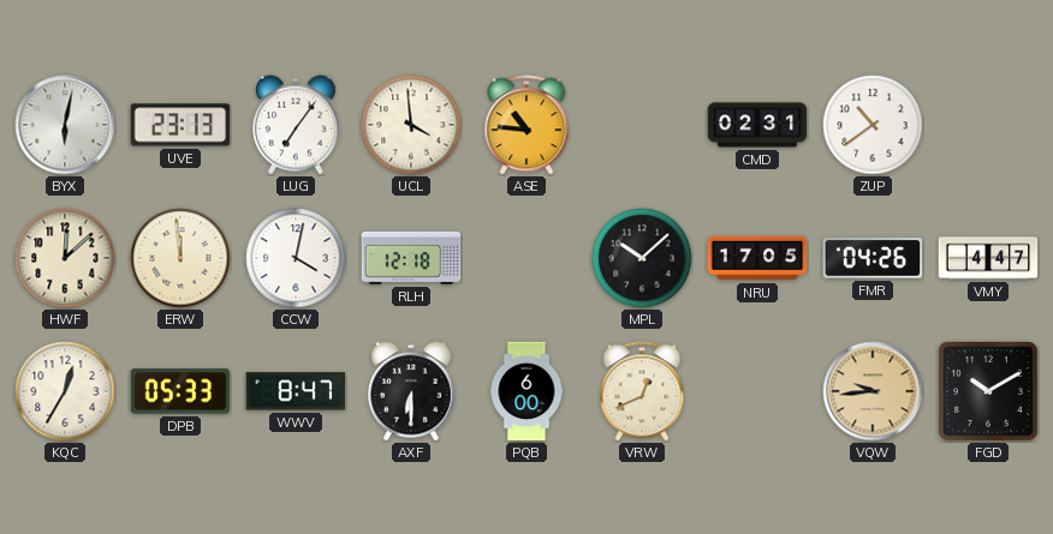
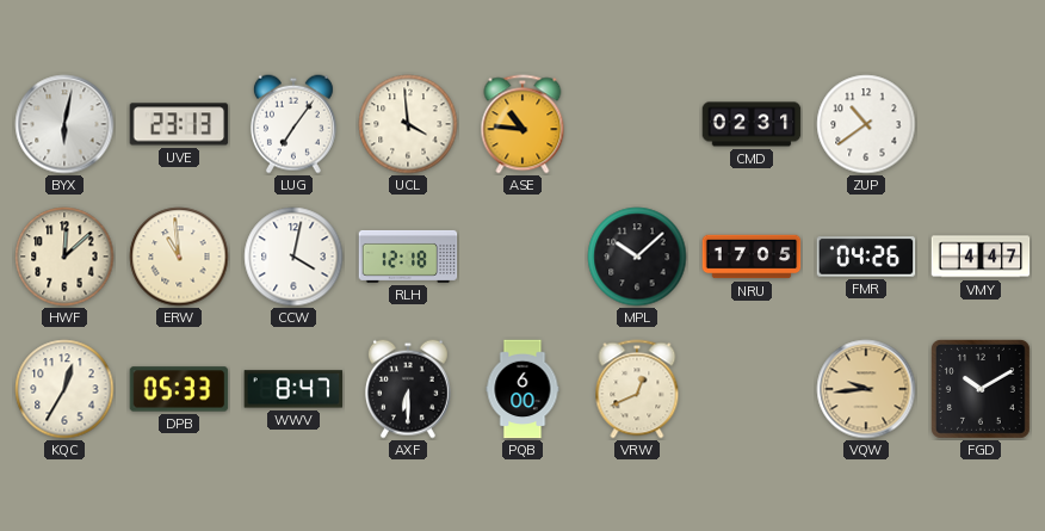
ERW: 11:59 -> 10:59 (179, 257)
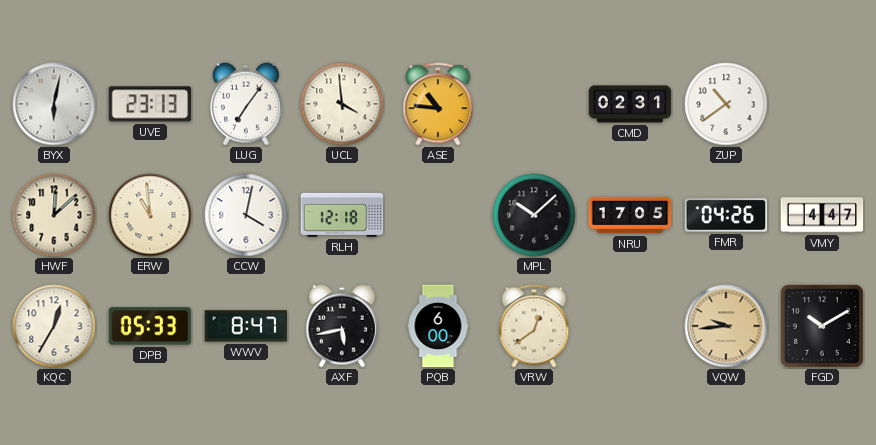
AXF: 6:30 -> 5:43 (342, 326)
VRW: 12:41 -> 12:39 (534, 326)
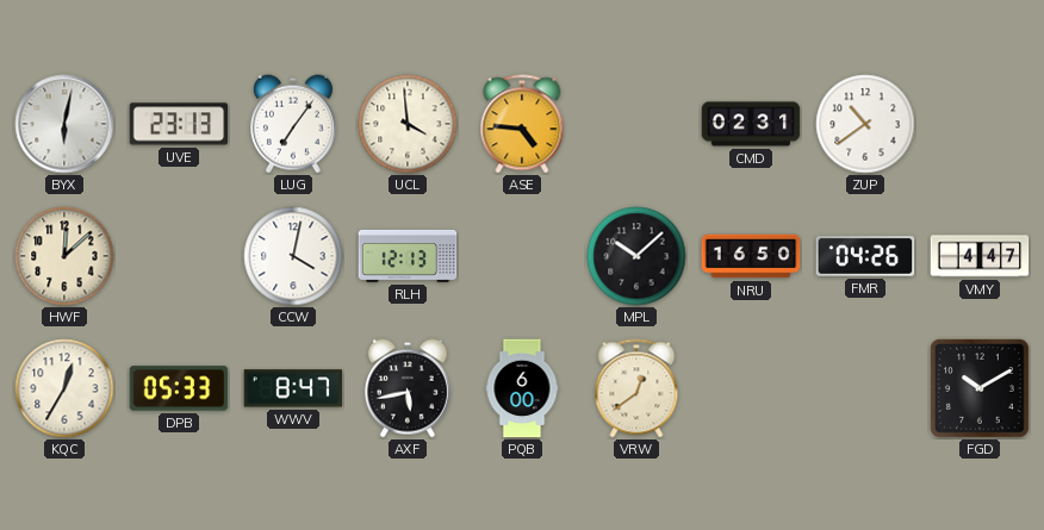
ASE: 10:46 -> 4:46 (522, 124)
ERW: 10:59 -> none (150, 215)
RLH: 12:18 -> 12:13 (408, 256)
NRU: 17:05 -> 16:50 (751, 256)
VQW: 9:44 -> none (726, 326)
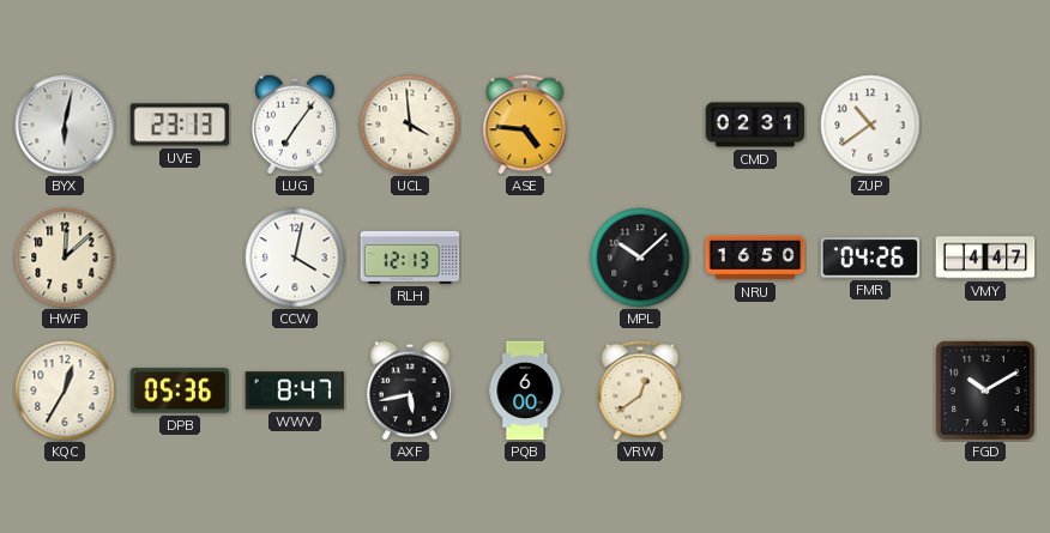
DPB: 05:33 -> 05:36 (180, 390)
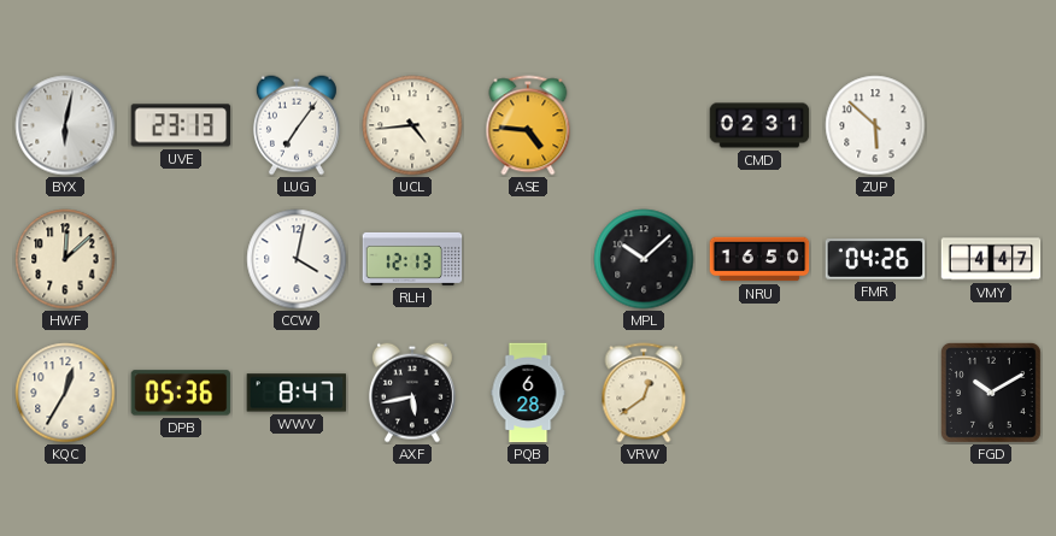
UCL: 3:59 -> 4:44 (412, 125)
ZUP: 10:39 -> 5:52 (875, 125)
PQB: 6:00 -> 6:28 (528, 393)
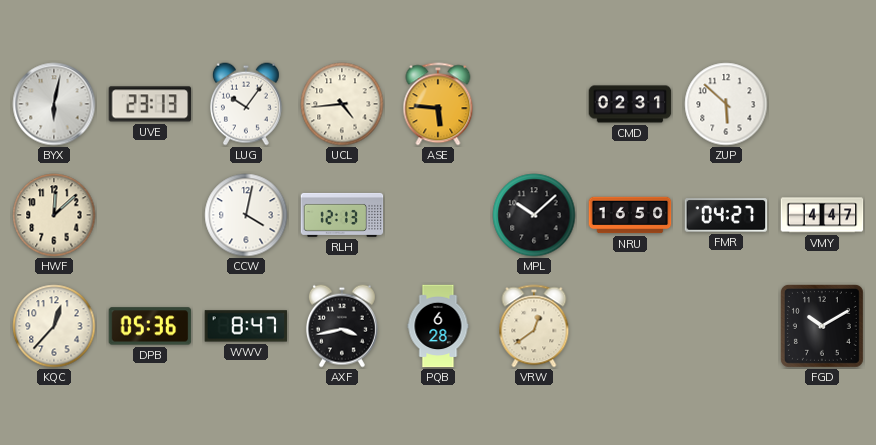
LUG: 7:06 -> 10:06 (246, 104)
ASE: 4:46 -> 5:46 (438, 104)
FMR: 04:26 -> 04:27 (726, 215)
KQC: 12:35 -> 12:37 (54, 326)
AXF: 5:43 -> 3:43 (342, 326)
